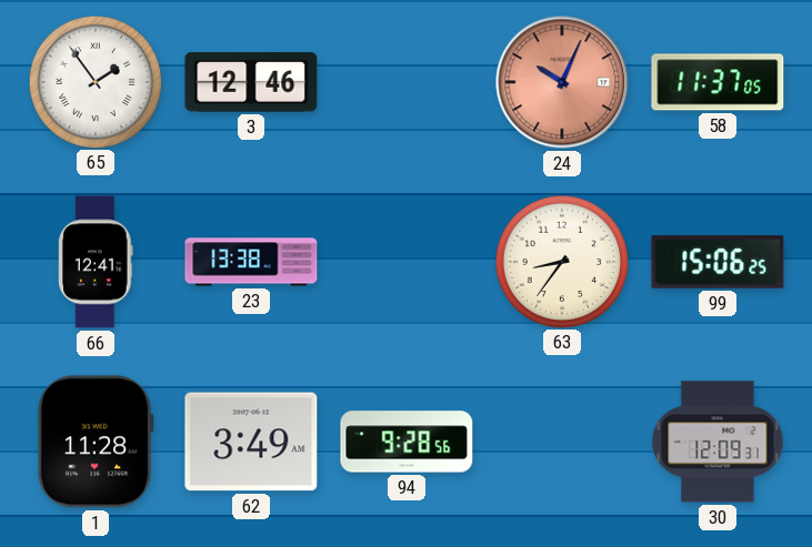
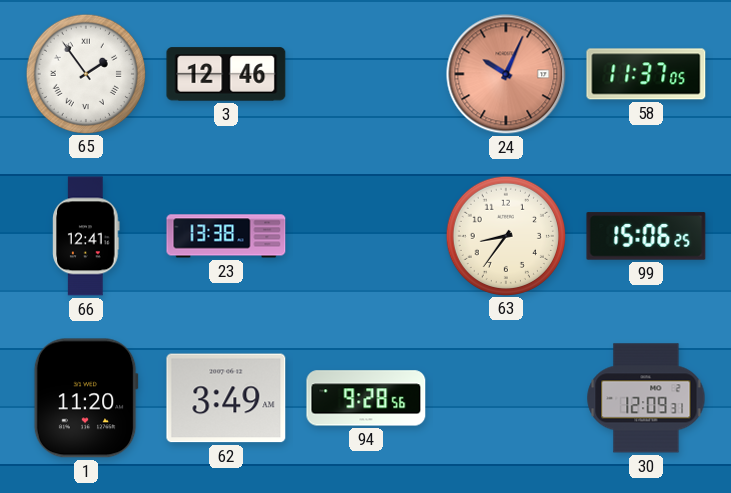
1: 11:28 -> 11:20 (86, 398)
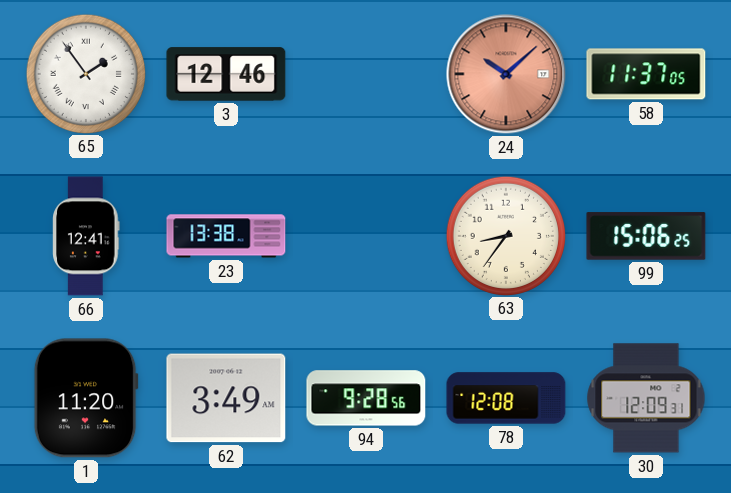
24: 10:04 -> 10:08 (506, 74)
78: none -> 12:08 (506, 398)
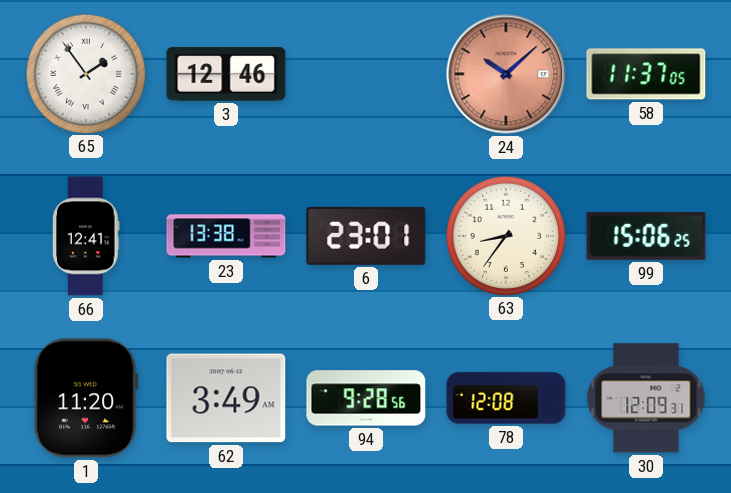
6: none -> 23:01 (366, 236)
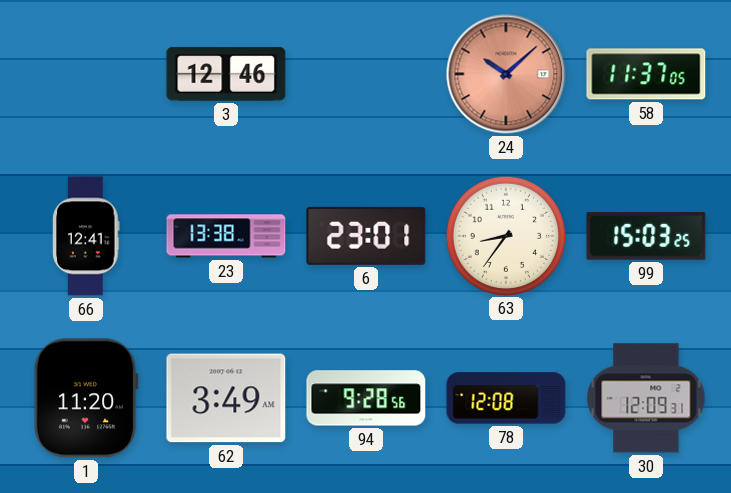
65: 1:54 -> none (85, 73)
99: 15:06 -> 15:03 (646, 236)
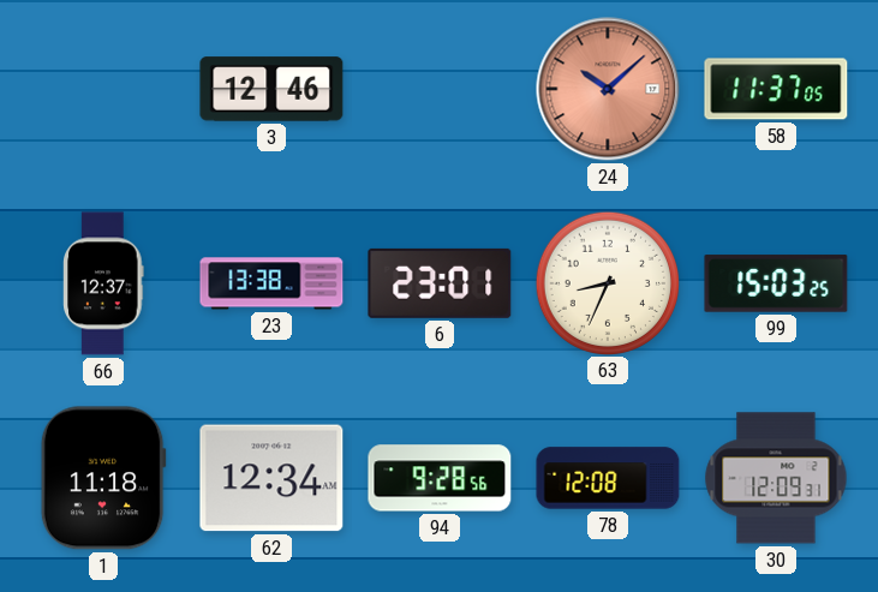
66: 12:41 -> 12:37 (103, 283)
63: 8:36 -> 8:34 (607, 282)
1: 11:20 -> 11:18 (103, 478)
62: 3:49 -> 12:34 (271, 478)
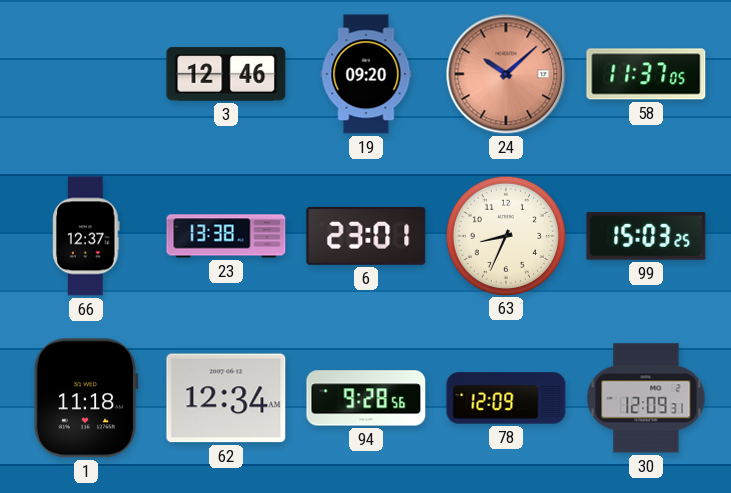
19: none -> 09:20 (366, 74)
78: 12:08 -> 12:09 (506, 398)
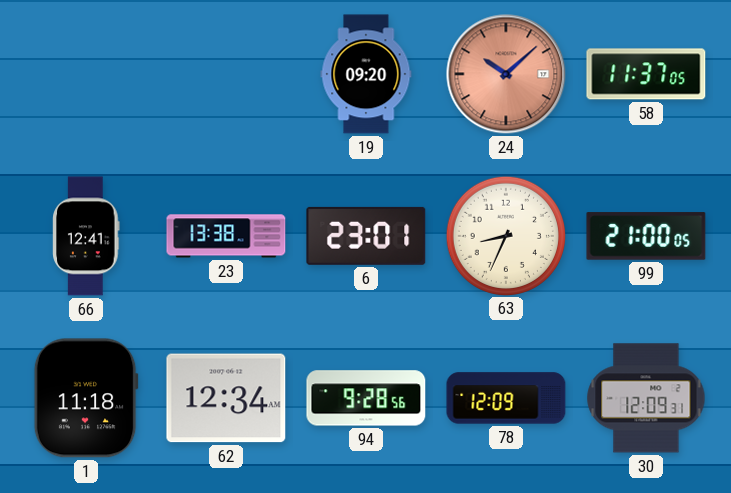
3: 12:46 -> none (226, 74)
66: 12:37 -> 12:41 (86, 236)
99: 15:03 -> 21:00 (646, 236)
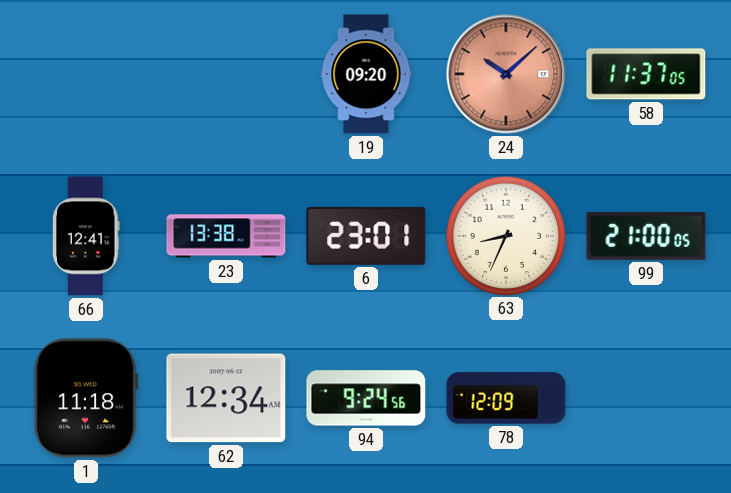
94: 9:28 -> 9:24 (366, 398)
30: 12:09 -> none (646, 398)
